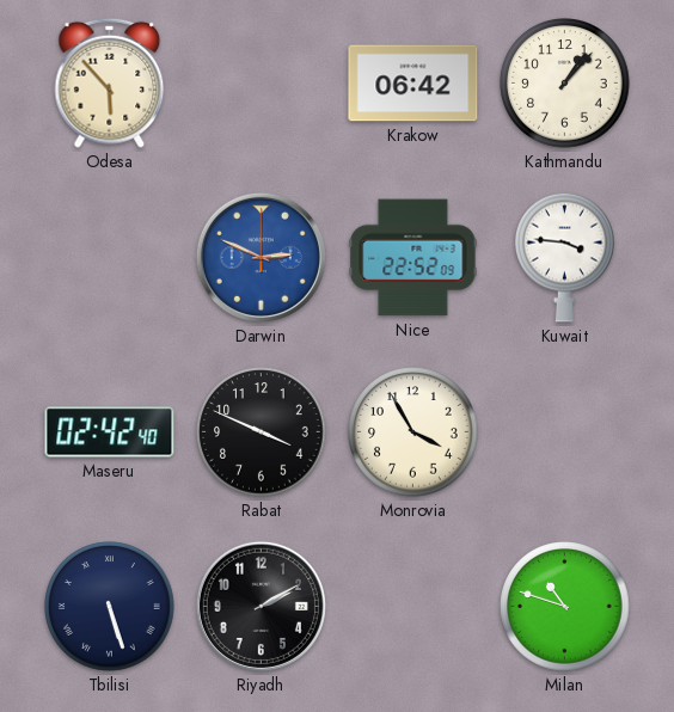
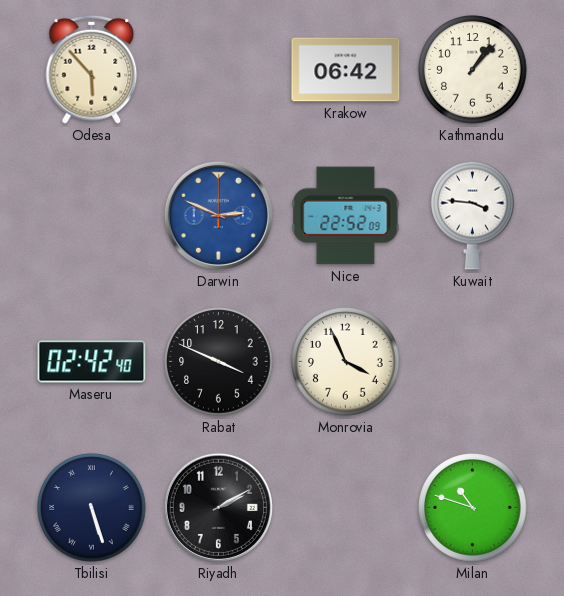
Monrovia: 3:55 -> 3:56 (346, 362)
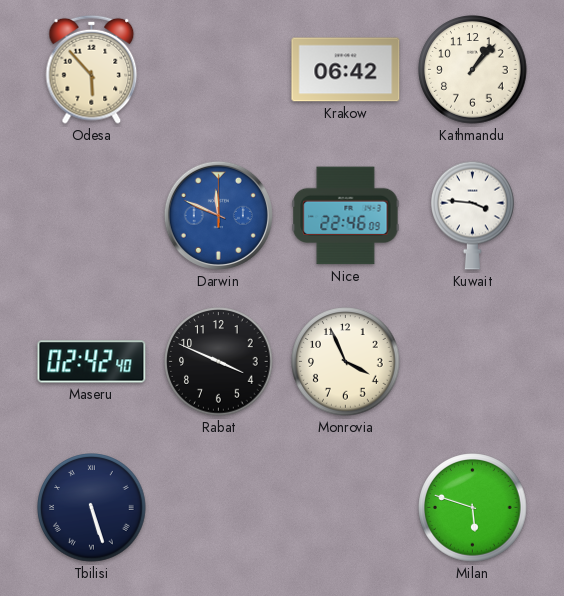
Darwin: 2:49 -> 11:49 (218, 215)
Nice: 22:52 -> 22:46 (346, 216)
Riyadh: 2:10 -> none (218, 507)
Milan: 10:48 -> 5:48 (473, 508)
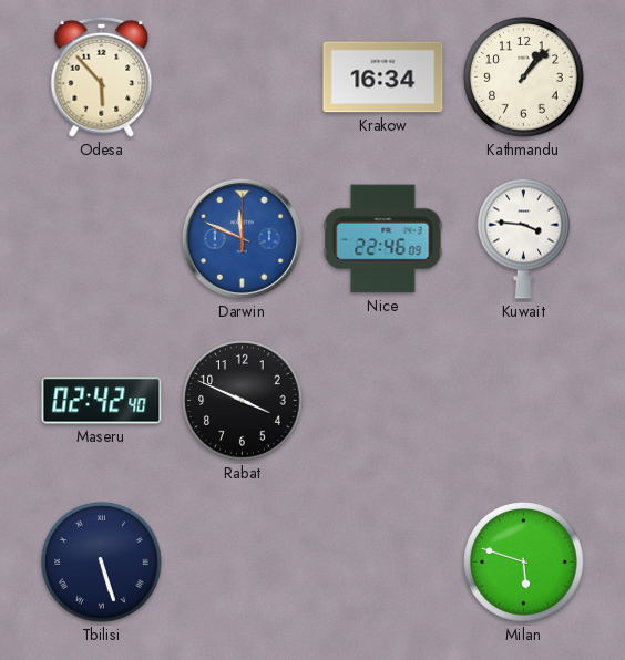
Krakow: 06:42 -> 16:34 (383, 78)
Monrovia: 3:56 -> none (346, 362)
